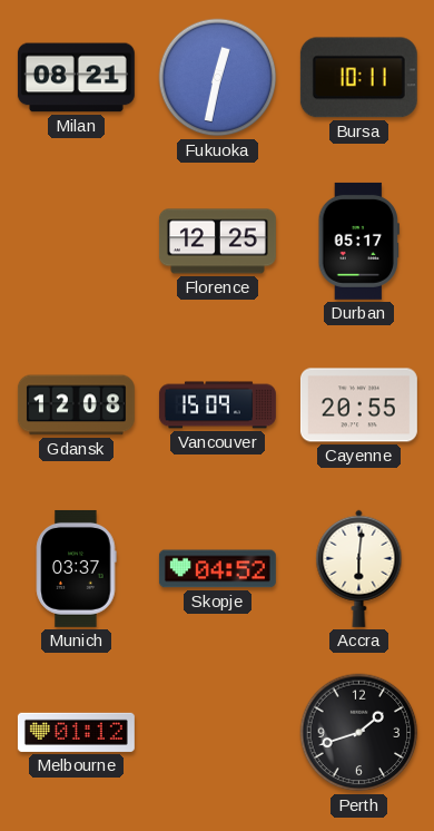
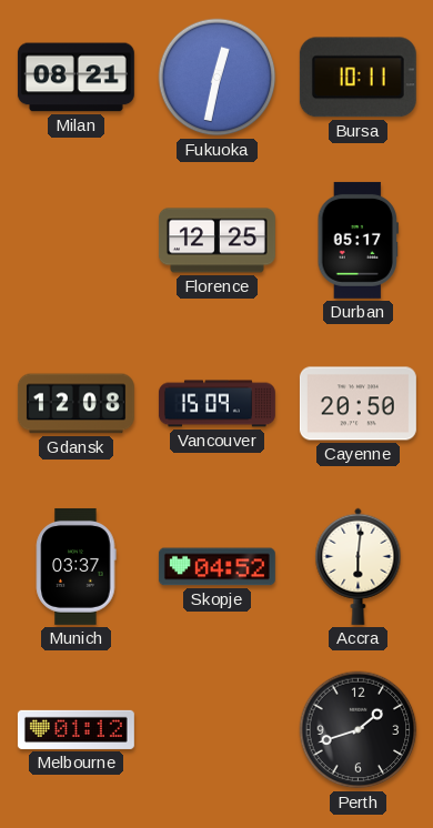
Cayenne: 20:55 -> 20:50 (358, 404)
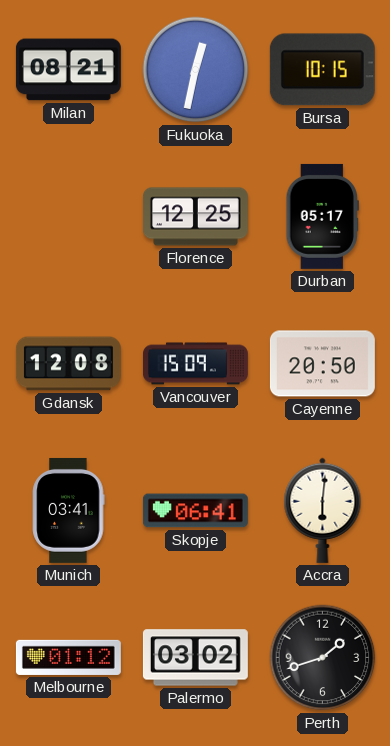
Bursa: 10:11 -> 10:15 (322, 70)
Munich: 03:37 -> 03:41 (68, 510)
Skopje: 04:52 -> 06:41 (195, 511)
Palermo: none -> 03:02 (195, 658)
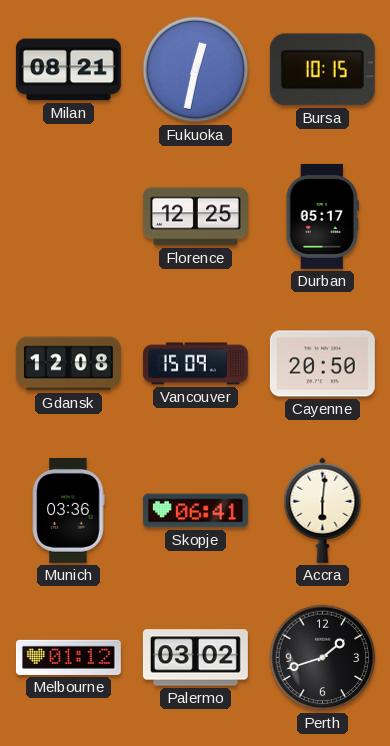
Munich: 03:41 -> 03:36 (68, 510)
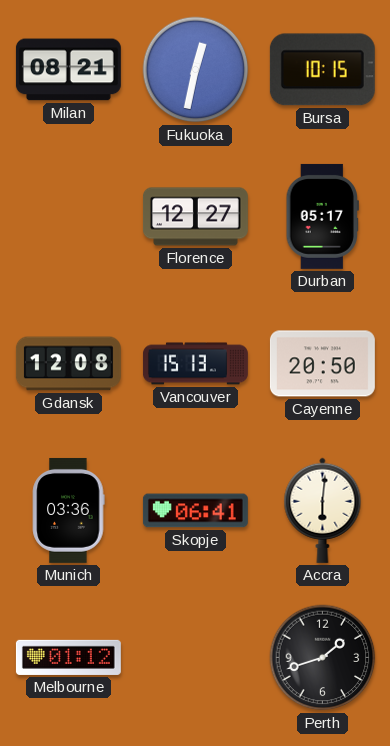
Florence: 12:25 -> 12:27 (195, 217)
Vancouver: 15:09 -> 15:13 (195, 364)
Palermo: 03:02 -> none (195, 658)
